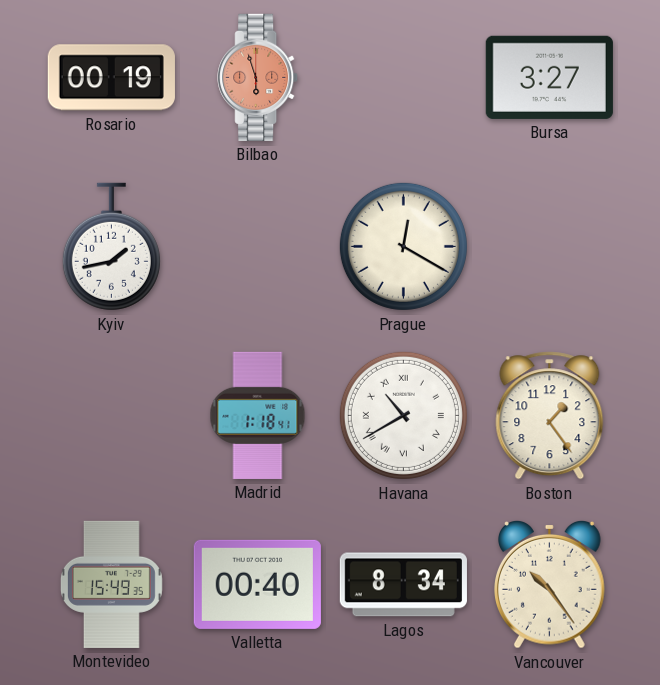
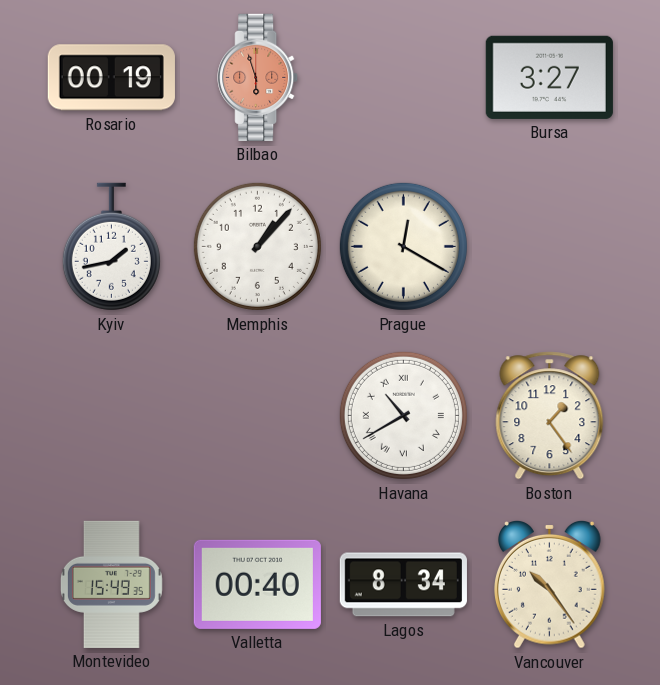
Memphis: none -> 1:07 (257, 246)
Madrid: 1:18 -> none (258, 415)
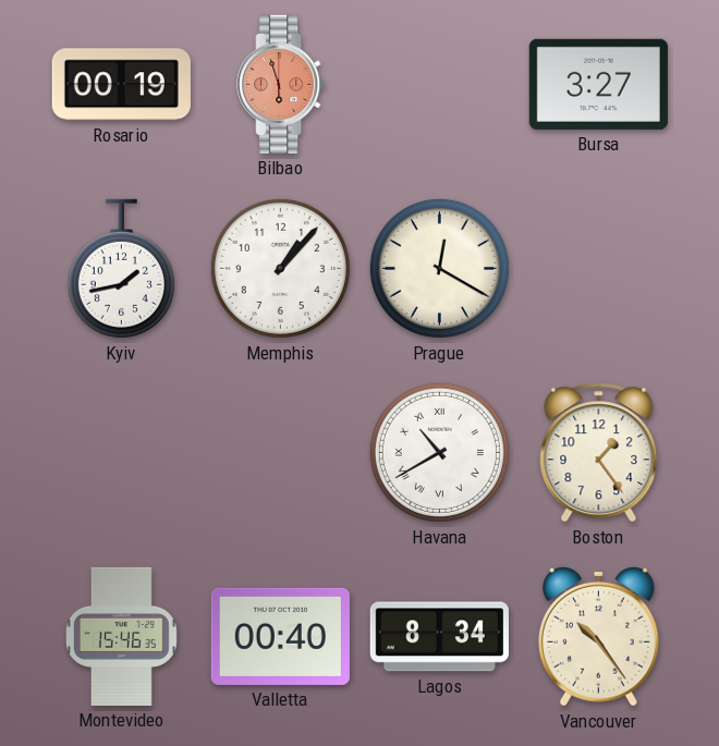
Montevideo: 15:49 -> 15:46 (121, 636)
